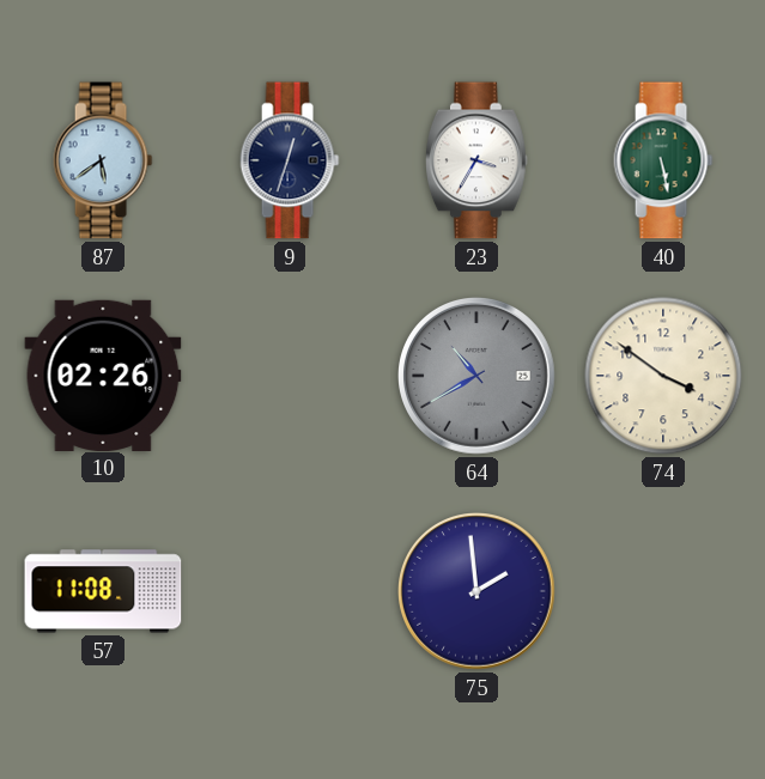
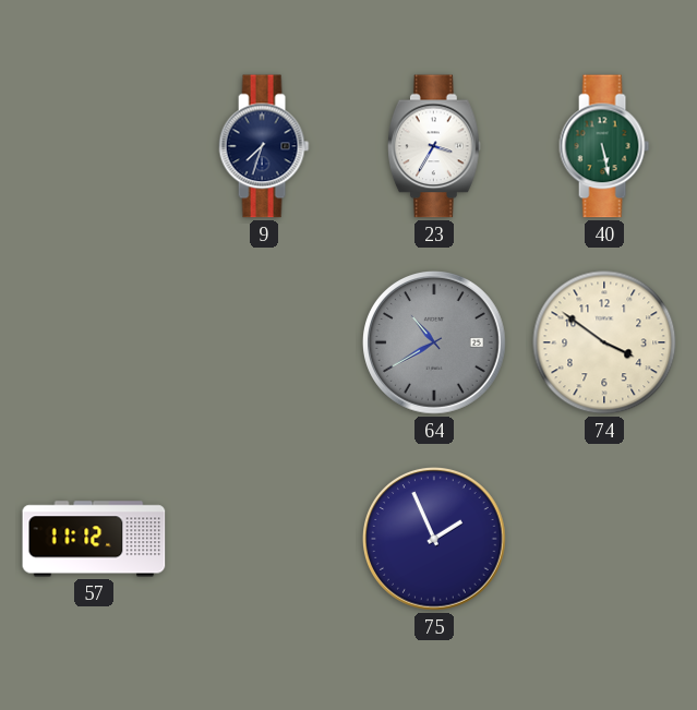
87: 5:39 -> none (103, 160)
9: 12:33 -> 7:33 (264, 146)
10: 02:26 -> none (103, 375)
57: 11:08 -> 11:12 (94, 539)
75: 1:59 -> 1:56 (435, 540)
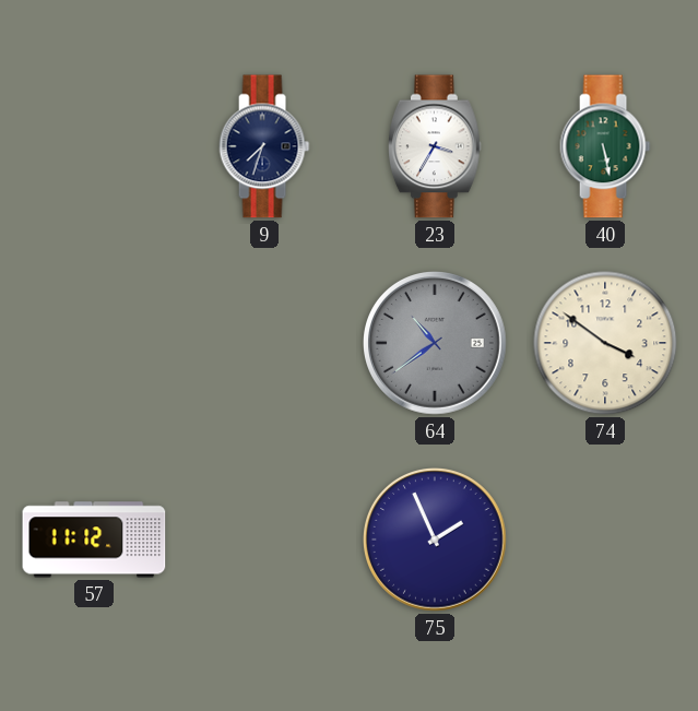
64: 10:40 -> 10:39 (436, 344)
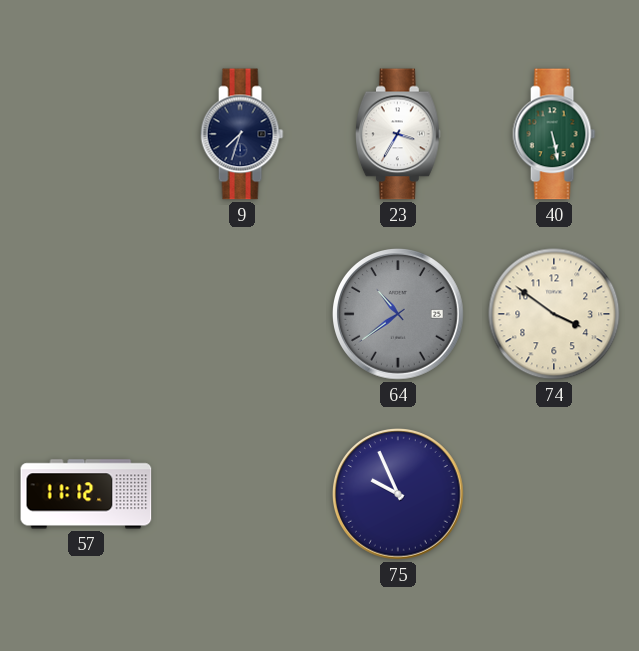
75: 1:56 -> 9:56 (399, 495)
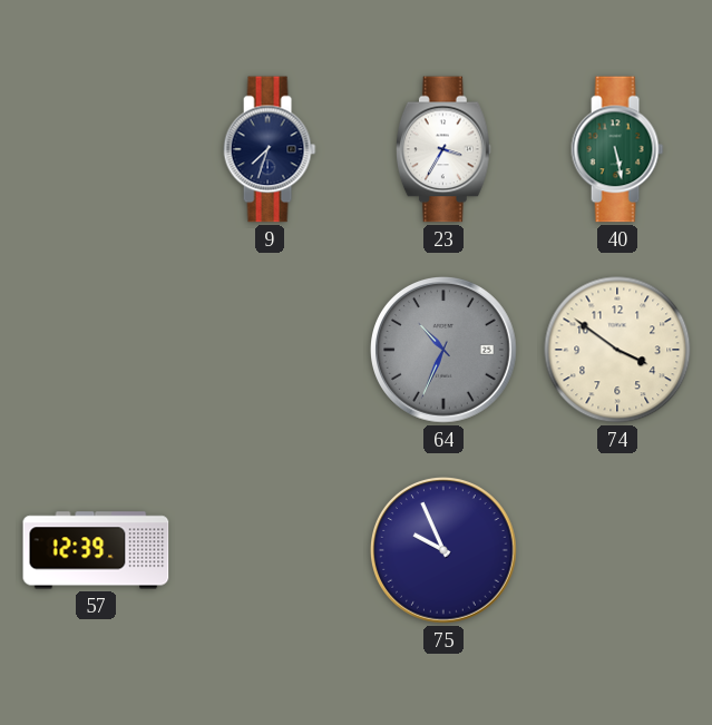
64: 10:39 -> 10:34 (445, 351)
57: 11:12 -> 12:39 (96, 550)
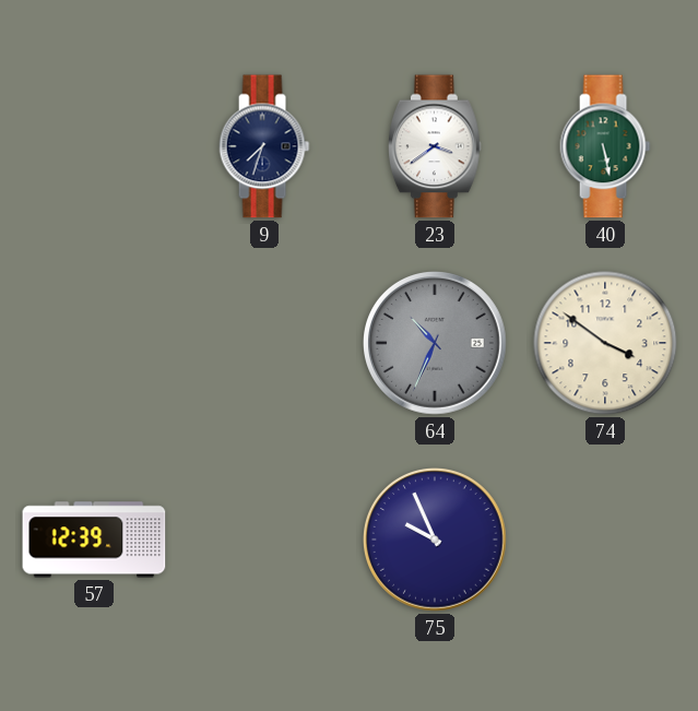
23: 3:35 -> 3:39 (435, 146)
